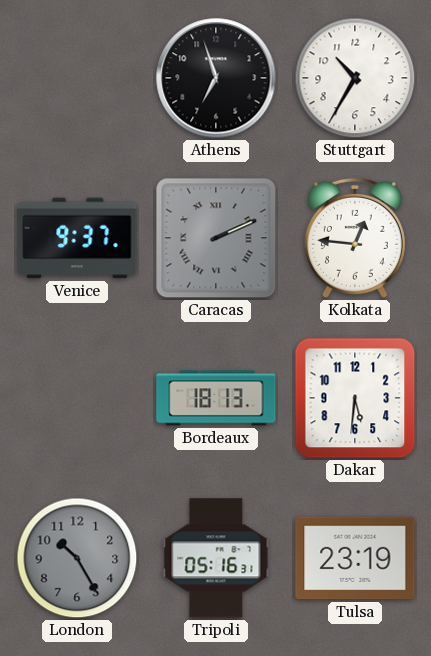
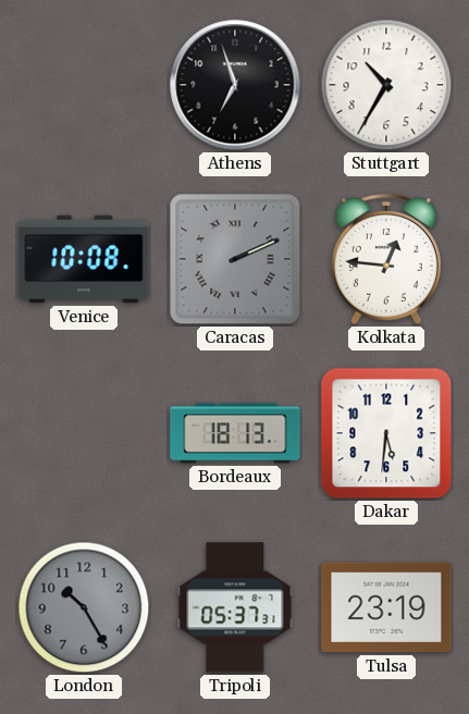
Venice: 9:37 -> 10:08 (84, 259)
Tripoli: 05:16 -> 05:37 (235, 607)
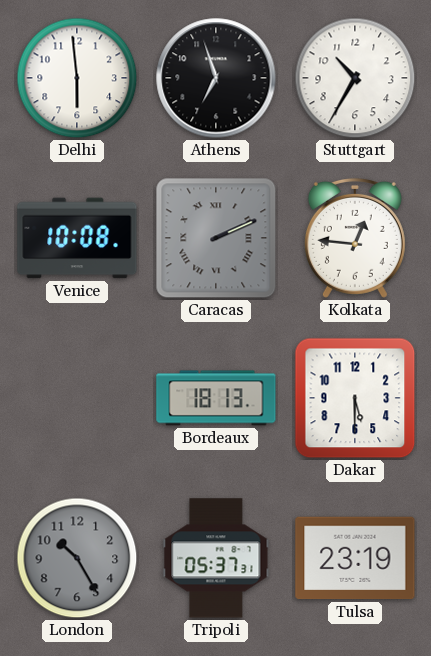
Delhi: none -> 5:59 (77, 78)
Dakar: 5:31 -> 5:30 (355, 398)
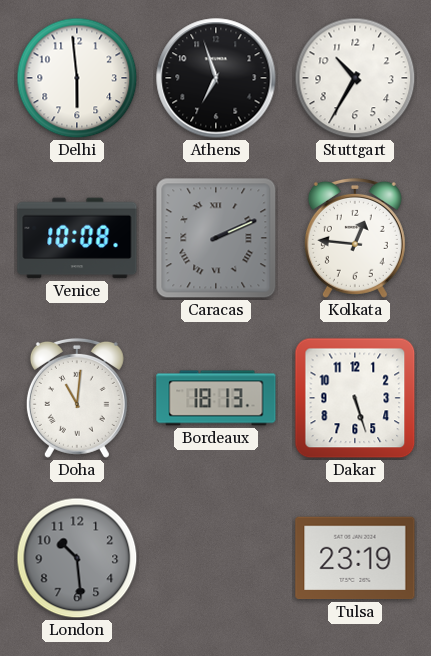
Doha: none -> 11:01 (77, 398)
Dakar: 5:30 -> 5:27 (355, 398)
London: 10:25 -> 10:29 (77, 558)
Tripoli: 05:37 -> none (216, 558)
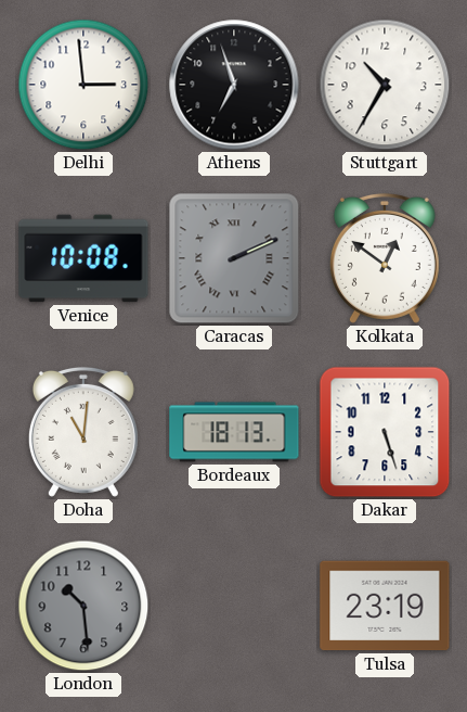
Delhi: 5:59 -> 2:59 (83, 85)
Kolkata: 12:46 -> 12:51 (385, 258)
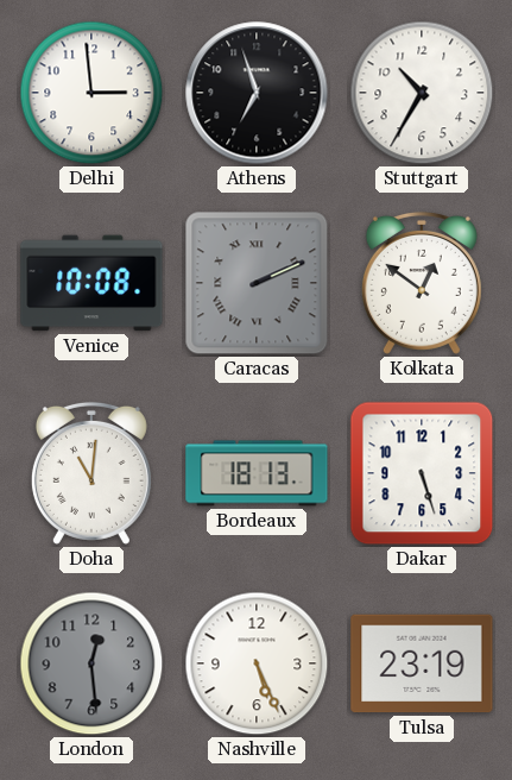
London: 10:29 -> 12:29 (91, 663)
Nashville: none -> 5:26 (257, 663)
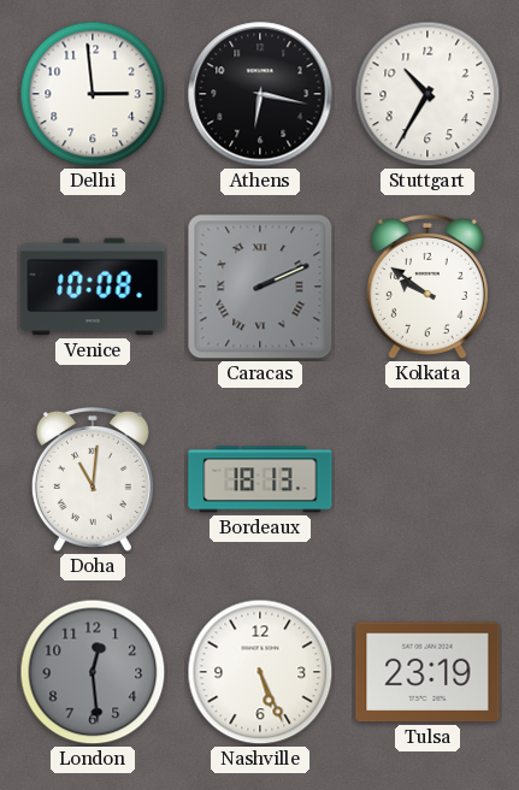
Athens: 6:57 -> 6:17 (260, 94)
Kolkata: 12:51 -> 9:51 (427, 287)
Dakar: 5:27 -> none (422, 473)
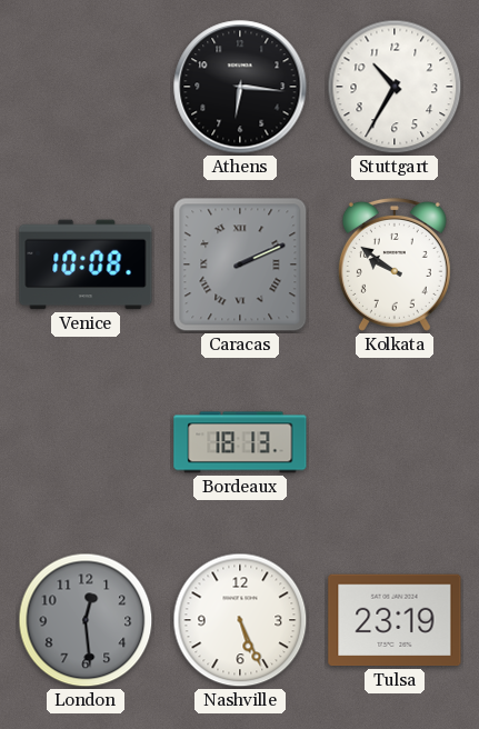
Delhi: 2:59 -> none (93, 94)
Athens: 6:17 -> 6:16 (240, 87)
Doha: 11:01 -> none (93, 479)
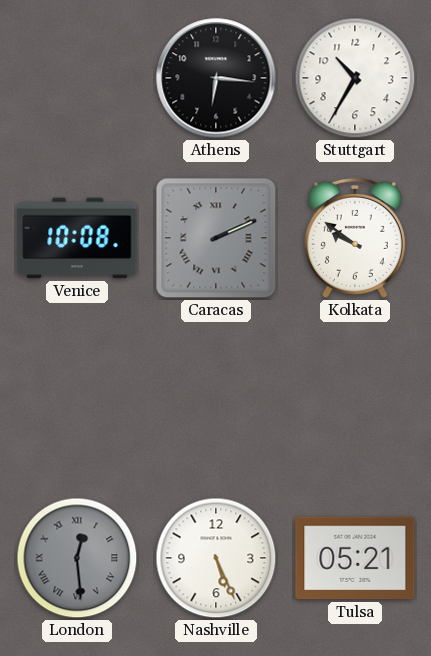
Bordeaux: 18:13 -> none (240, 442)
London numerals: Arabic -> Roman (77, 558)
Tulsa: 23:19 -> 05:21 (355, 558)
